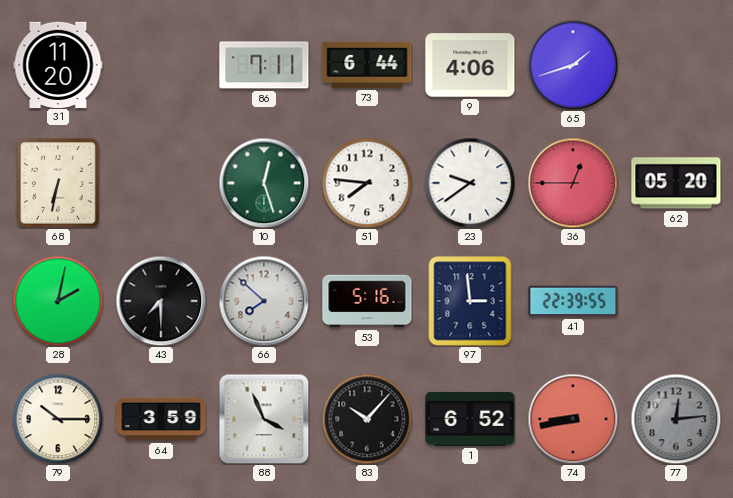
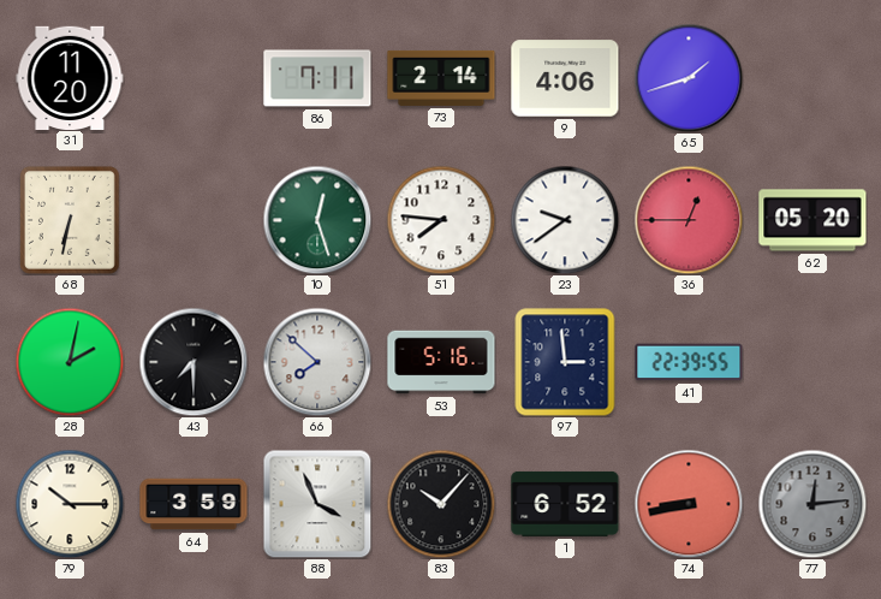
73: 6:44 -> 2:14 (441, 78)
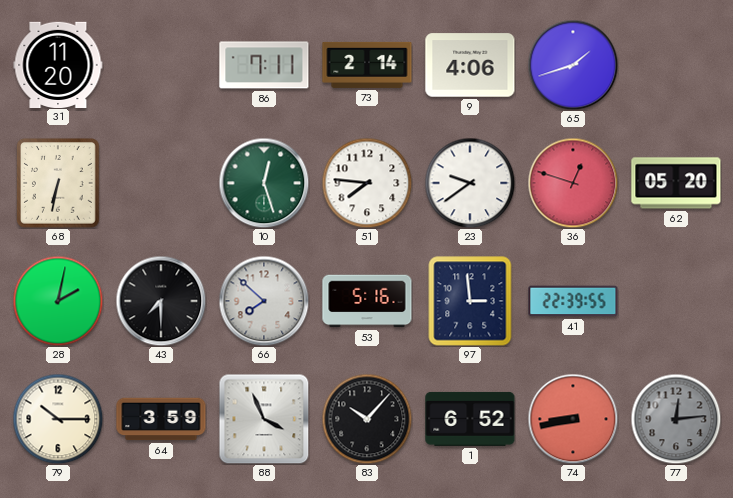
36: 12:45 -> 12:48 (573, 183)
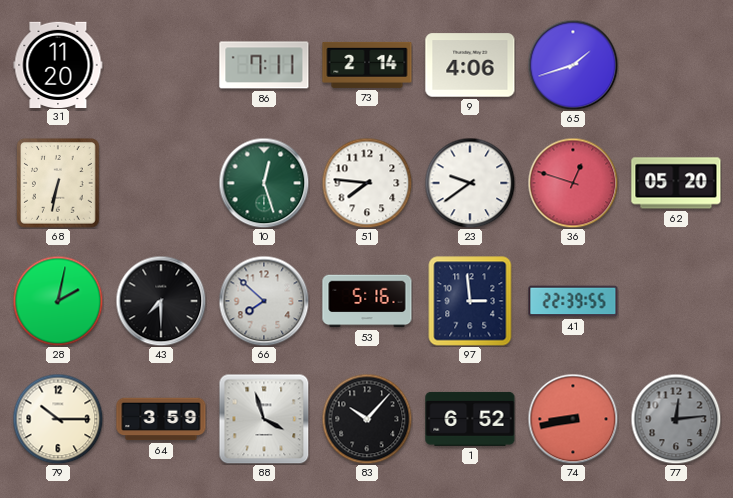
88: 3:56 -> 3:57 (264, 419)
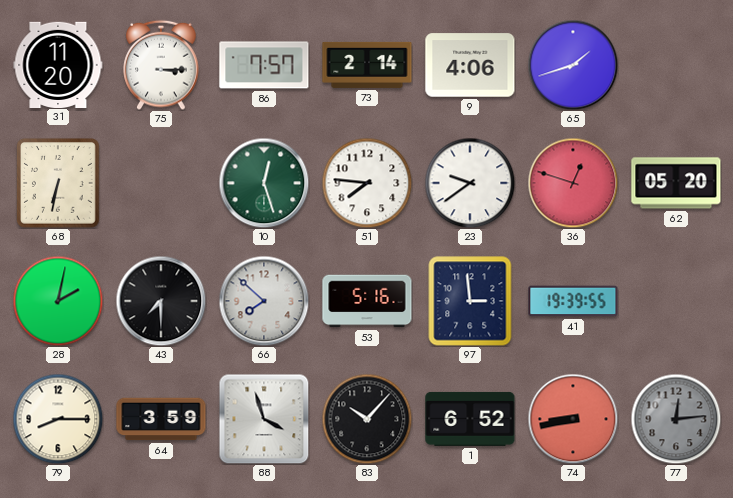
75: none -> 3:15 (161, 65)
86: 7:11 -> 7:57 (264, 65)
41: 22:39 -> 19:39 (573, 301)
79: 10:15 -> 8:15 (58, 419)
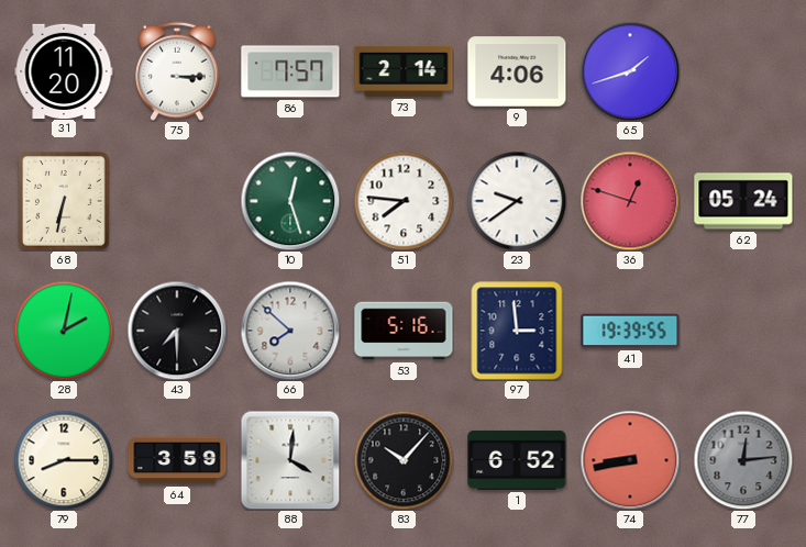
62: 05:20 -> 05:24 (743, 201)
88: 3:57 -> 4:01 (290, 460)
